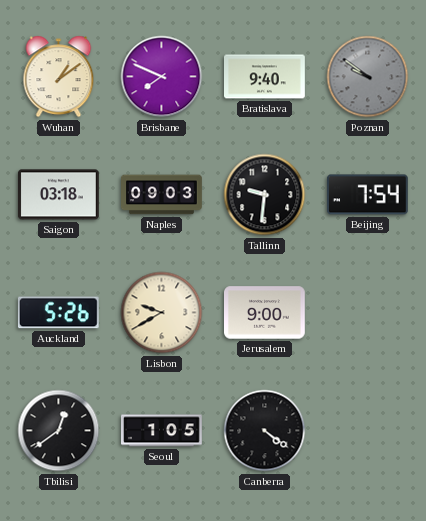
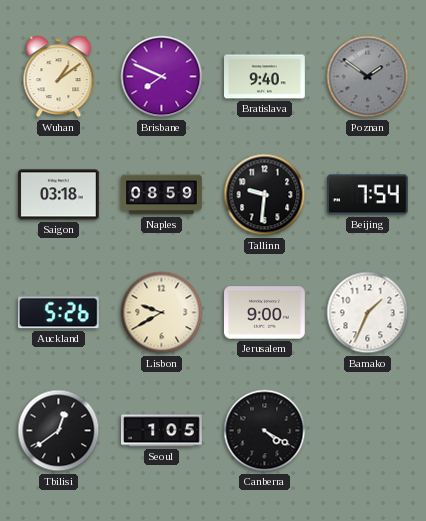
Poznan: 9:51 -> 1:51 (368, 77)
Naples: 09:03 -> 08:59 (162, 195)
Bamako: none -> 1:34 (368, 313)
Canberra: 4:21 -> 4:20 (265, 431)
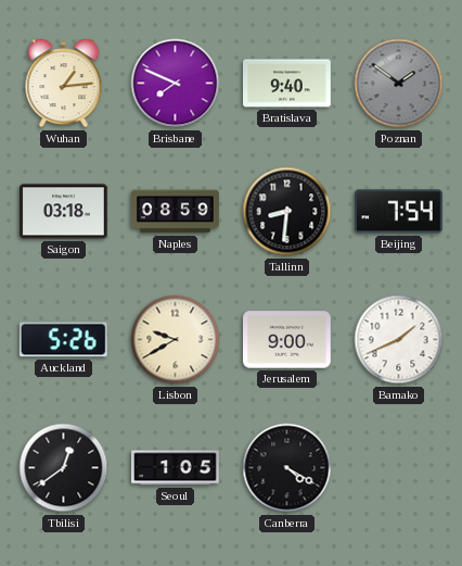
Wuhan: 1:09 -> 1:14 (64, 84)
Tallinn: 9:31 -> 8:31 (287, 212)
Bamako: 1:34 -> 1:41 (399, 340)
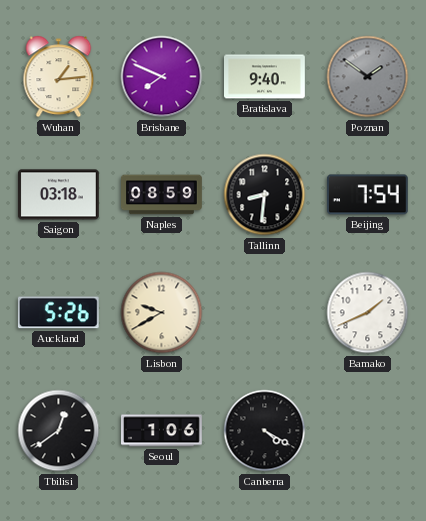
Jerusalem: 9:00 -> none (287, 340)
Seoul: 1:05 -> 1:06 (162, 431)
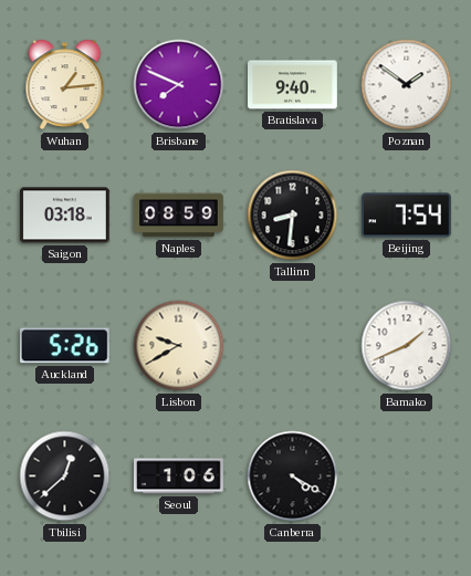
Poznan dial: grey -> white (407, 85)
Tbilisi: 12:39 -> 12:38 (65, 476)
